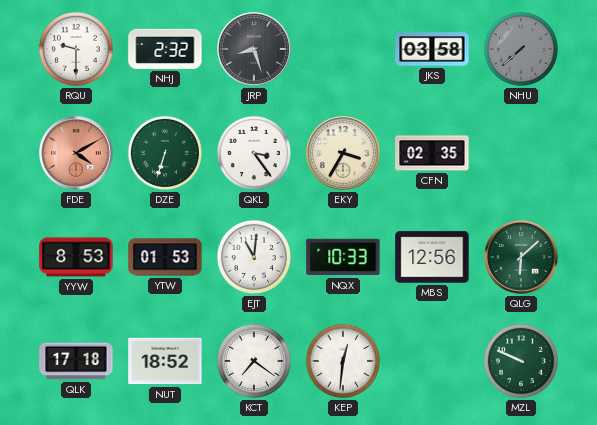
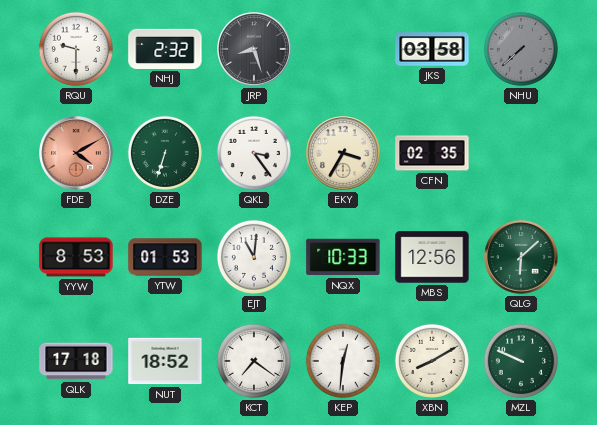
XBN: none -> 8:10 (432, 361)
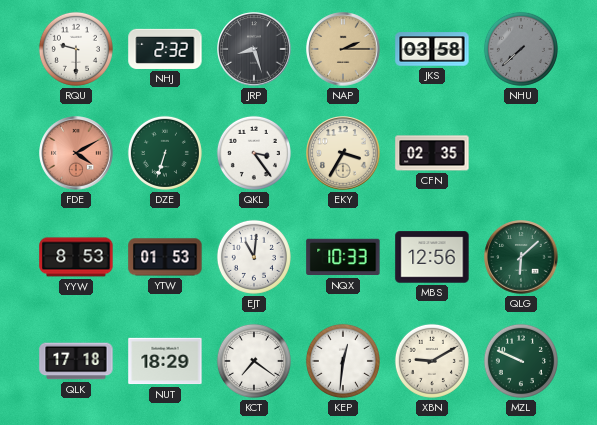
NAP: none -> 2:15 (343, 49)
NUT: 18:52 -> 18:29 (165, 361)
XBN: 8:10 -> 9:10 (432, 361)
